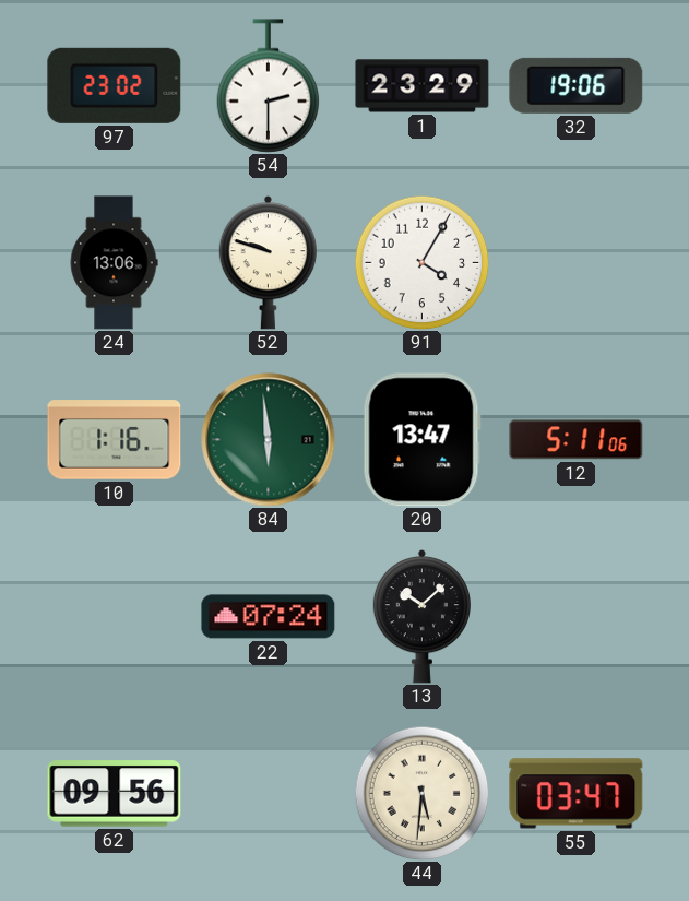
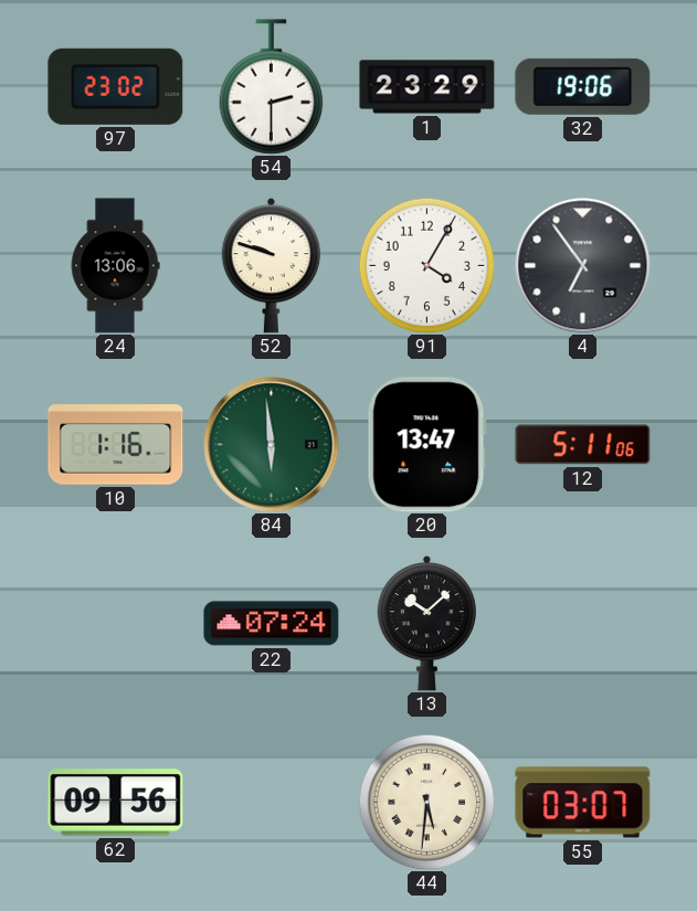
4: none -> 6:54 (583, 266)
55: 03:47 -> 03:07 (583, 803)
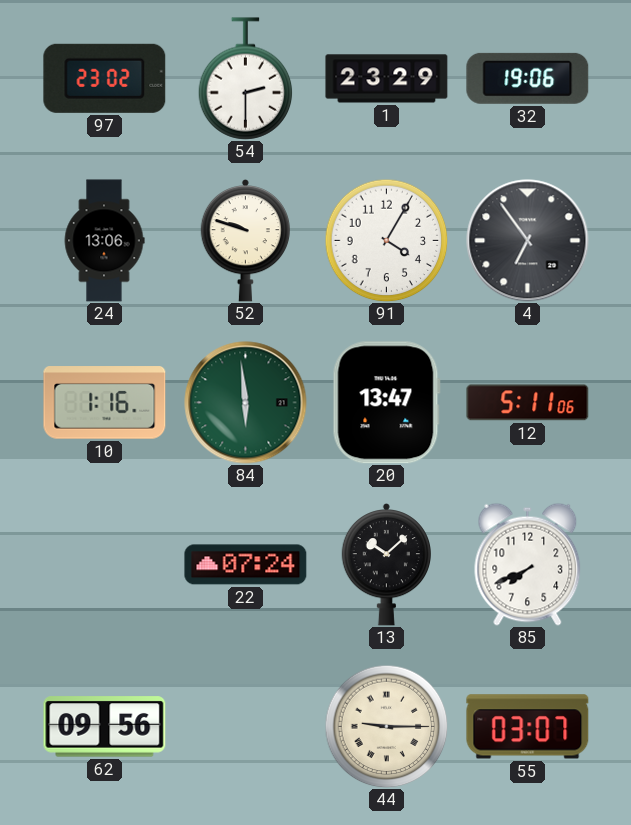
85: none -> 7:41 (528, 564)
44: 5:31 -> 9:15 (386, 726)
